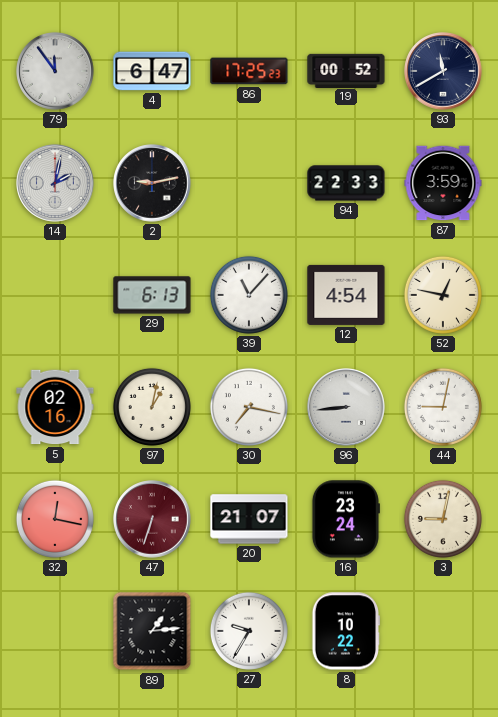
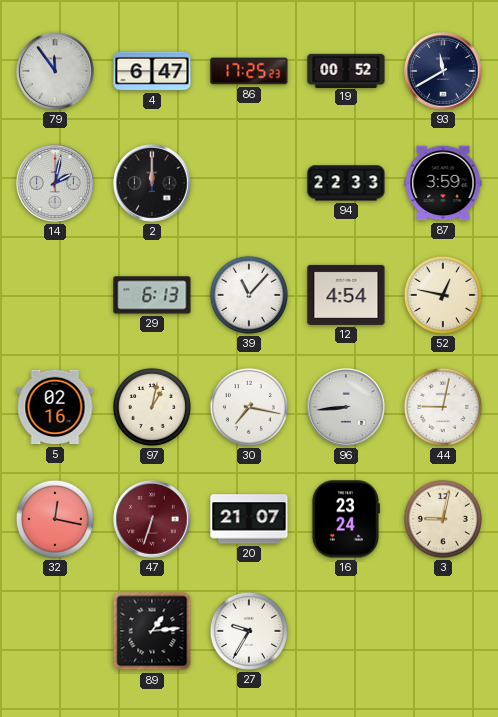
2: 9:13 -> 12:00 (152, 183)
8: 10:22 -> none (346, 631)
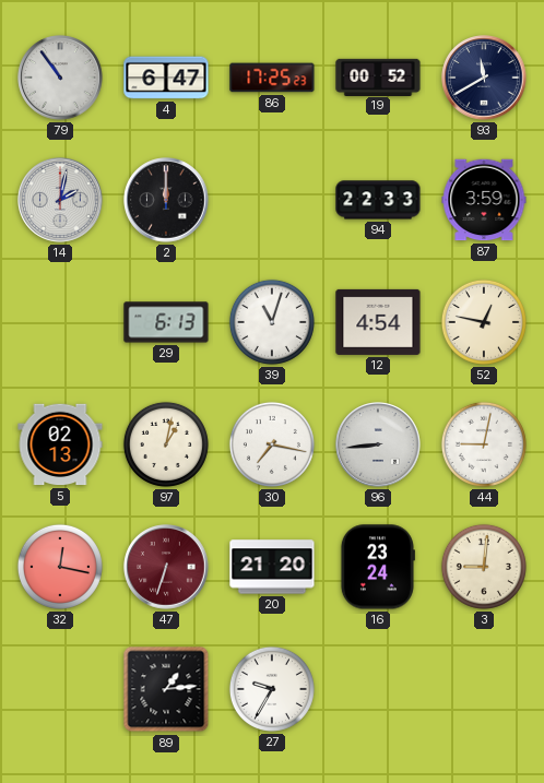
79: 11:54 -> 10:54 (60, 78)
39: 11:07 -> 11:03 (272, 322)
5: 02:16 -> 02:13 (60, 444)
20: 21:07 -> 21:20 (272, 567)
3: 9:02 -> 9:01 (484, 567)
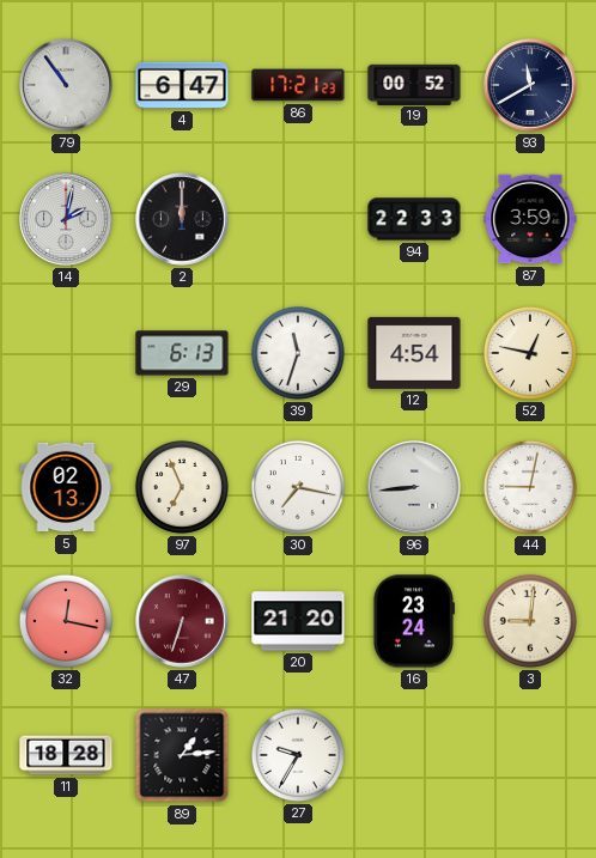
86: 17:25 -> 17:21 (298, 85)
39: 11:03 -> 11:33 (298, 353)
97: 1:02 -> 6:56 (182, 487)
11: none -> 18:28 (66, 755)
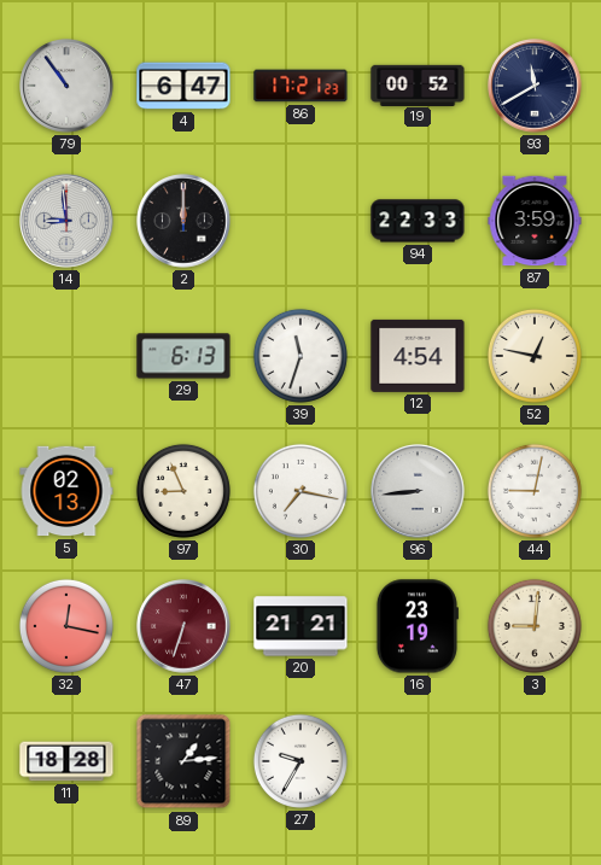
14: 2:02 -> 8:59 (66, 221)
97: 6:56 -> 8:56 (183, 491)
20: 21:20 -> 21:21 (300, 626)
16: 23:24 -> 23:19 (416, 626)
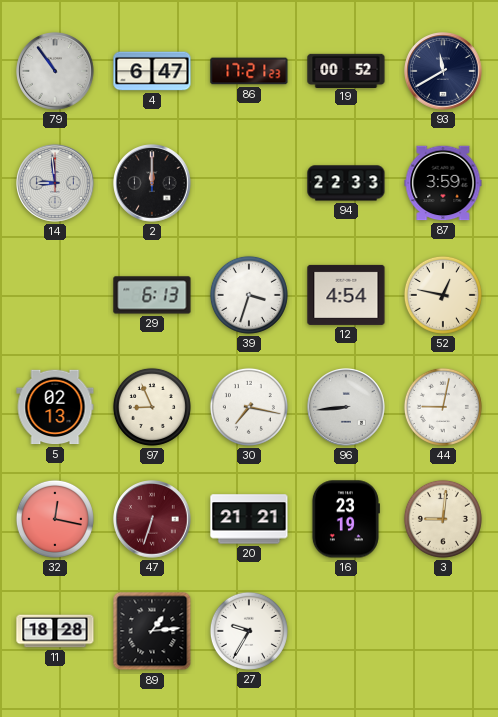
39: 11:33 -> 3:33 (249, 295)
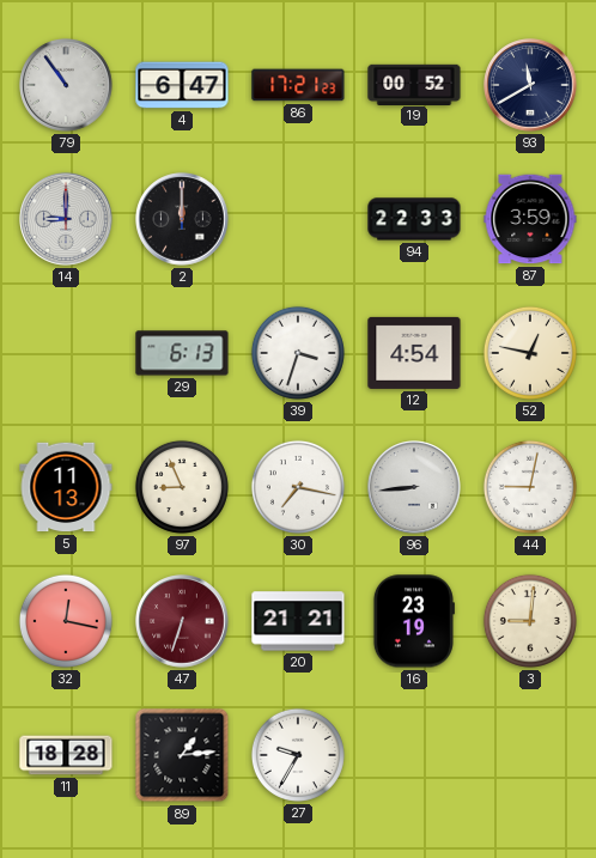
14: 8:59 -> 9:00 (66, 219)
5: 02:13 -> 11:13 (66, 487)
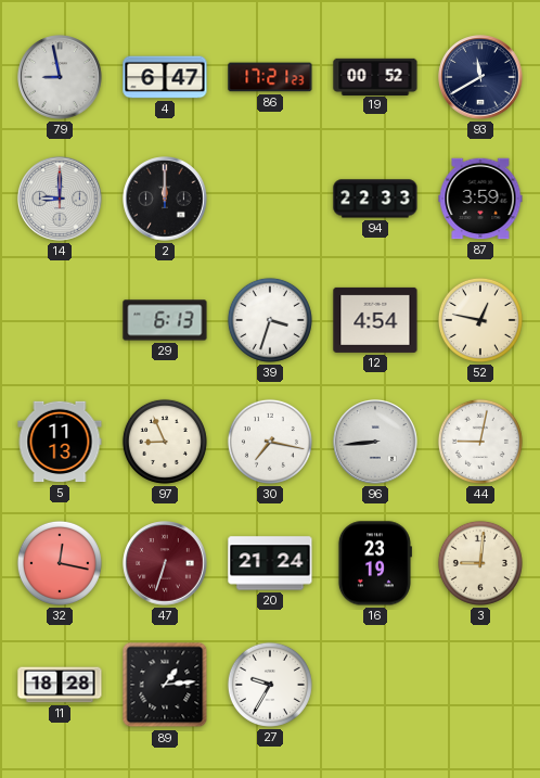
79: 10:54 -> 8:58 (60, 77)
20: 21:21 -> 21:24 (270, 563)
